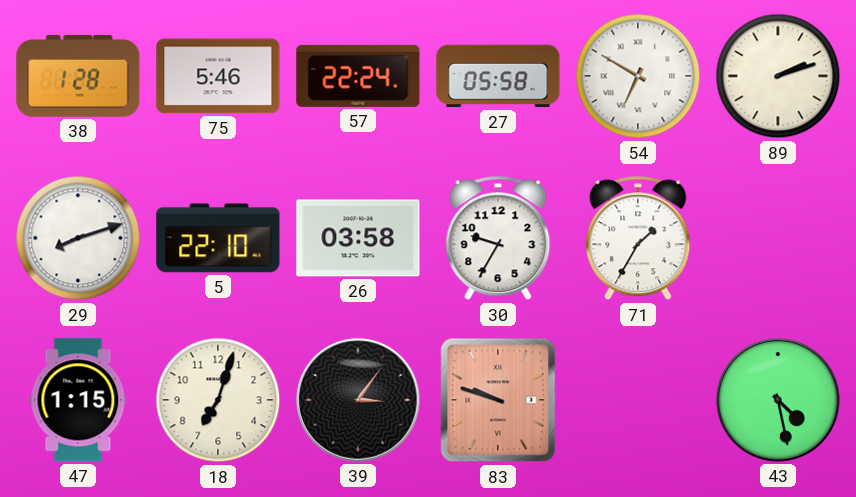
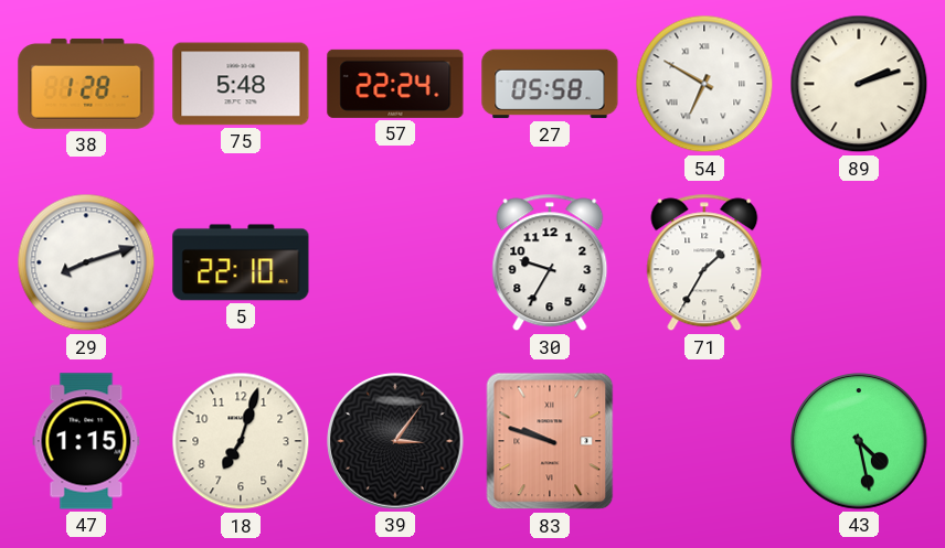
75: 5:46 -> 5:48 (241, 84)
26: 03:58 -> none (358, 238)
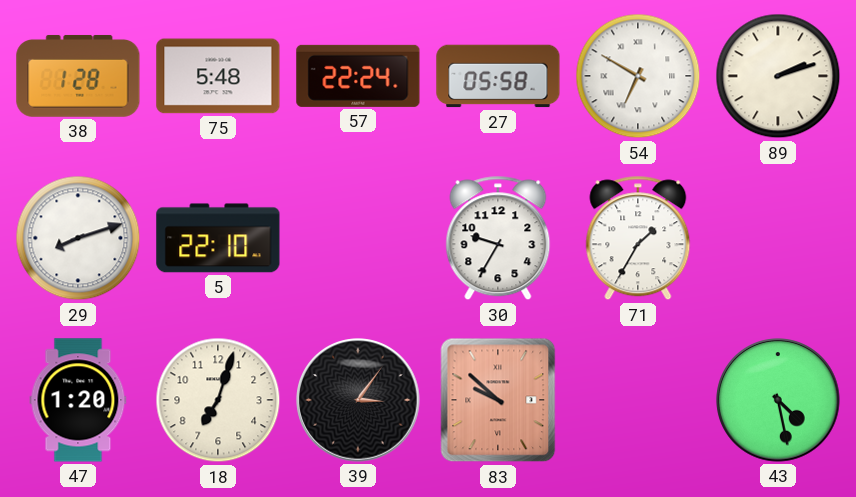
47: 1:15 -> 1:20 (78, 400)
83: 9:48 -> 9:52 (498, 400)
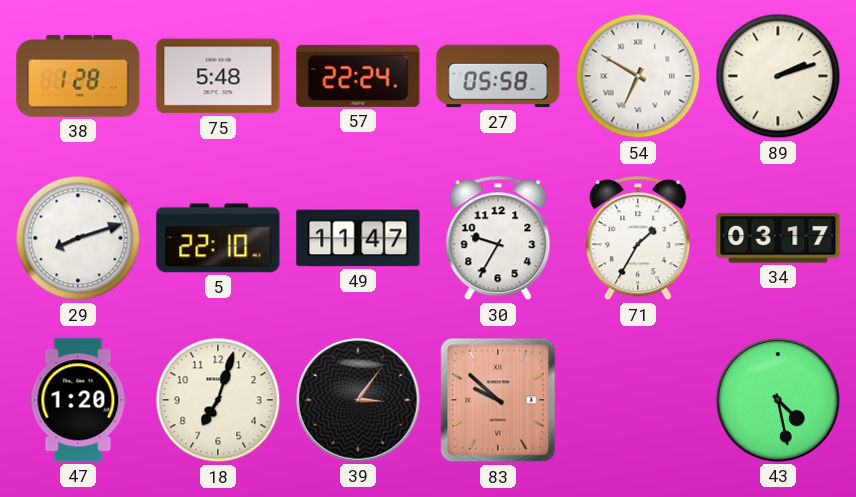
49: none -> 11:47 (358, 238)
34: none -> 03:17 (778, 238)
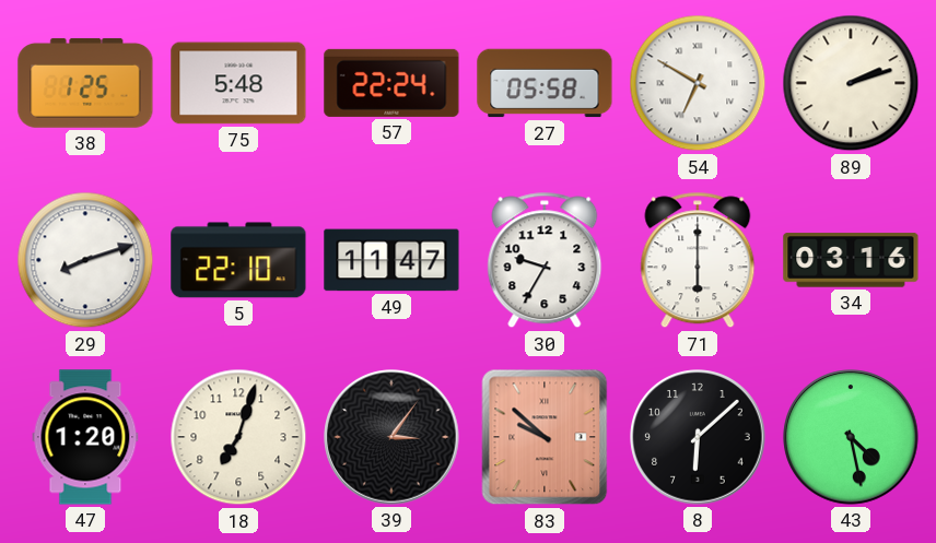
38: 1:28 -> 1:25 (85, 83)
71: 1:35 -> 6:00 (698, 260)
34: 03:17 -> 03:16 (851, 260)
8: none -> 6:08 (698, 437)
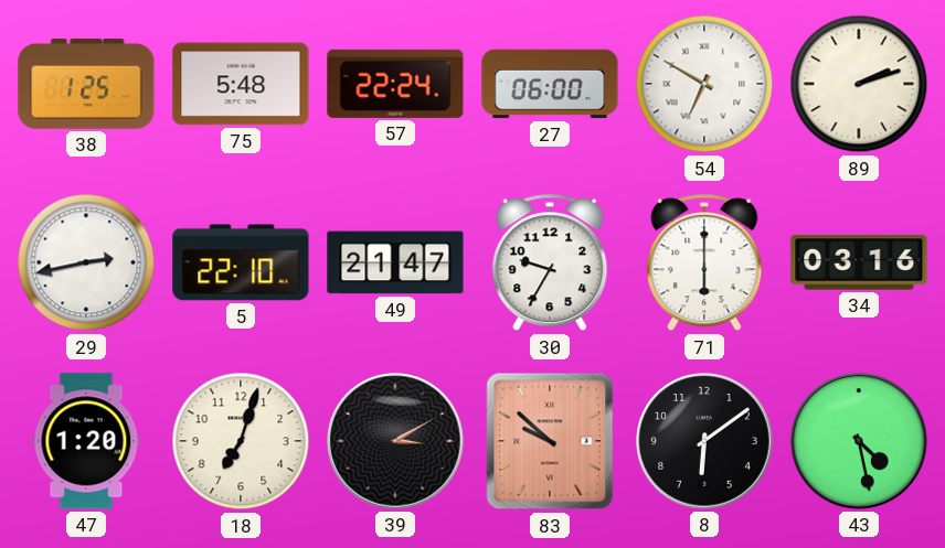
27: 05:58 -> 06:00 (550, 84)
29: 8:12 -> 2:43 (86, 262)
49: 11:47 -> 21:47 (395, 262)
39: 3:06 -> 3:10 (395, 441)
8: 6:08 -> 6:09 (704, 441)
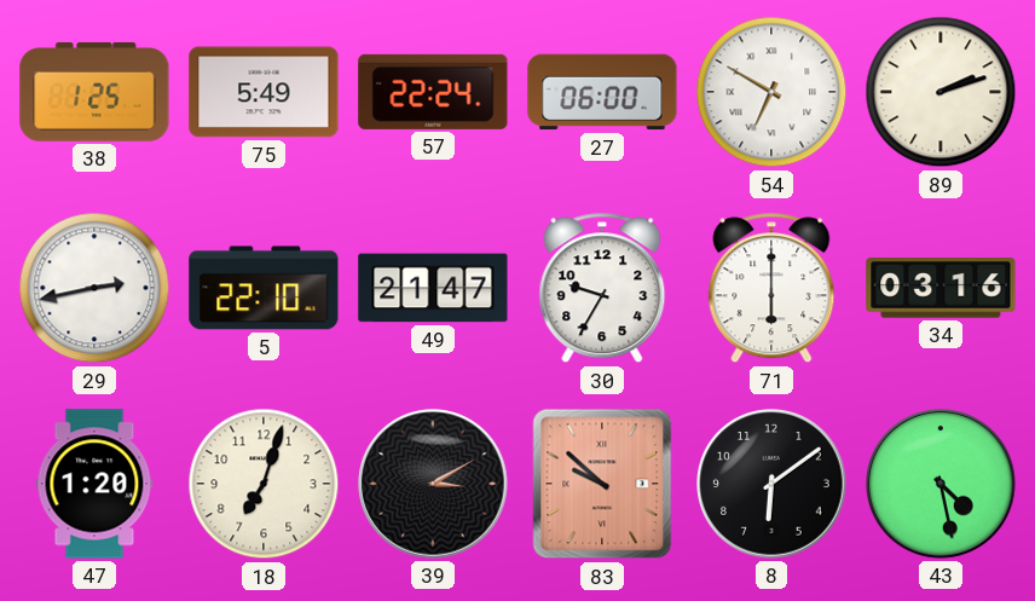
75: 5:48 -> 5:49 (264, 92)
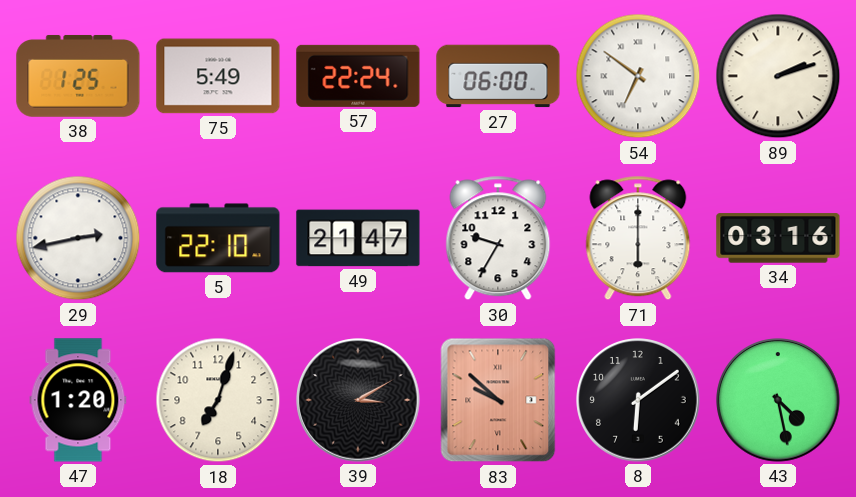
54: 6:50 -> 6:51 (638, 76)
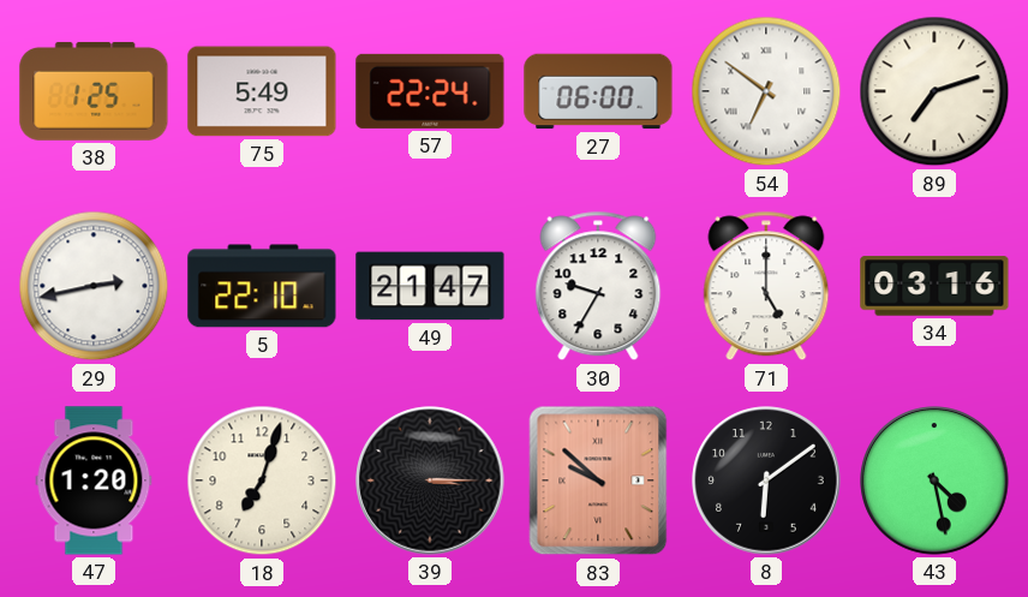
89: 2:12 -> 7:12 (934, 91)
71: 6:00 -> 5:00 (766, 286)
39: 3:10 -> 3:15 (430, 480)
